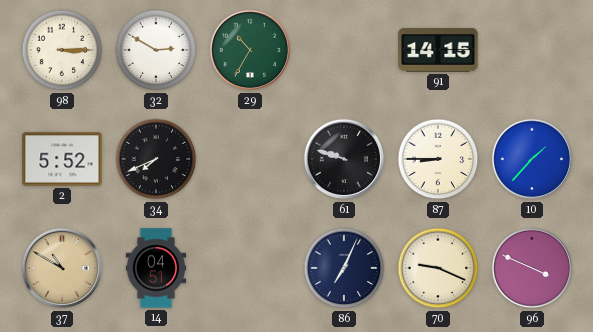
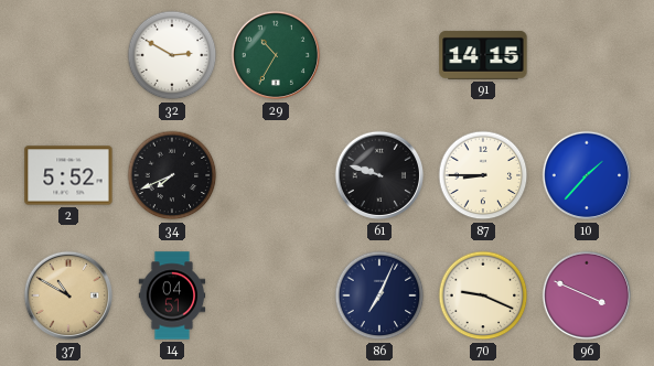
98: 3:15 -> none (62, 50)
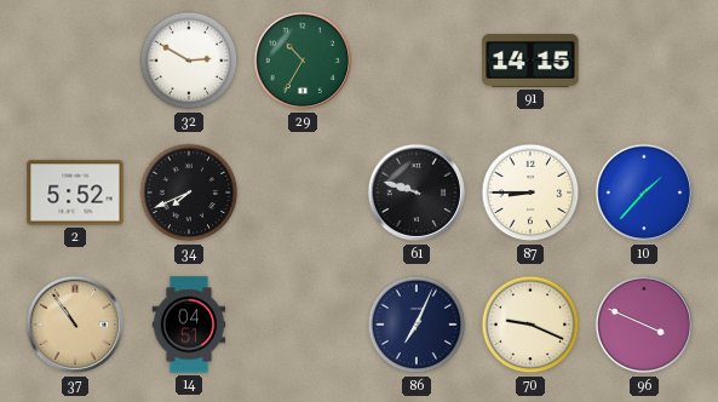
37: 10:50 -> 10:54 (75, 325)
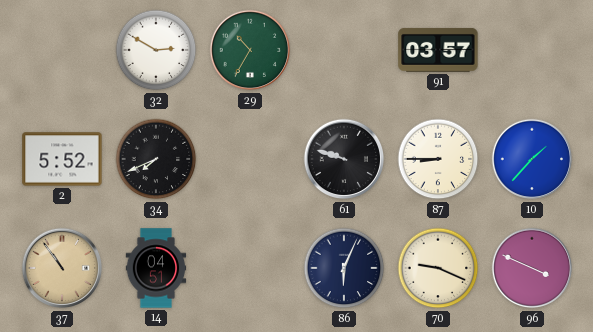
91: 14:15 -> 03:57 (438, 50)
86: 7:04 -> 6:04 (344, 268)
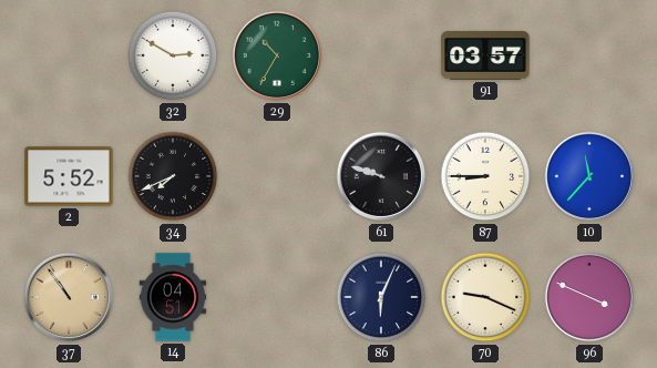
10: 1:37 -> 11:37 (589, 176)
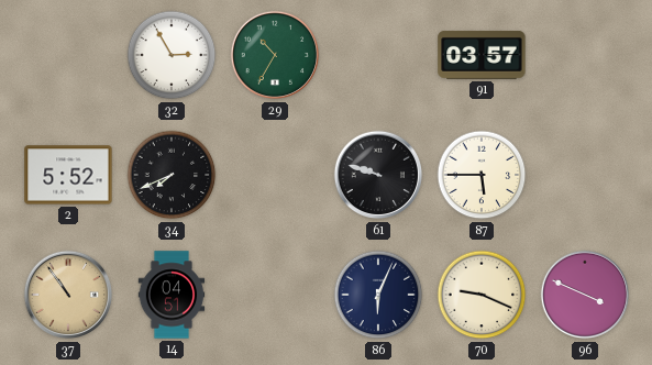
32: 2:50 -> 2:55 (172, 55)
87: 8:45 -> 5:45 (482, 175)
10: 11:37 -> none (589, 176)
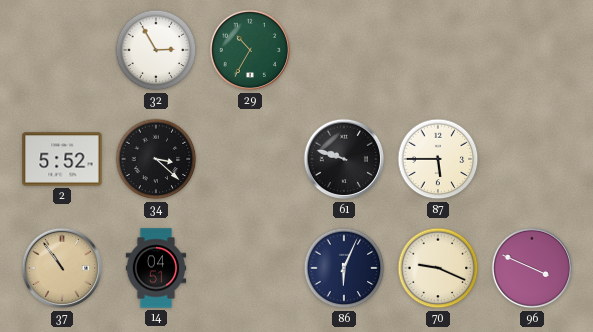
91: 03:57 -> none (482, 55)
34: 7:41 -> 3:22 (156, 159)
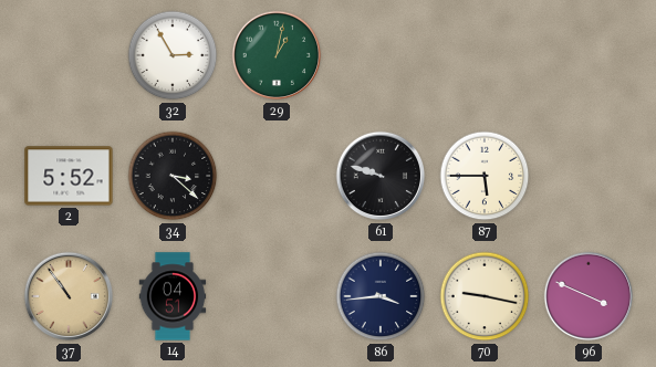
29: 10:35 -> 1:02 (277, 55)
86: 6:04 -> 3:44 (381, 296)
70: 9:19 -> 9:17 (485, 296)
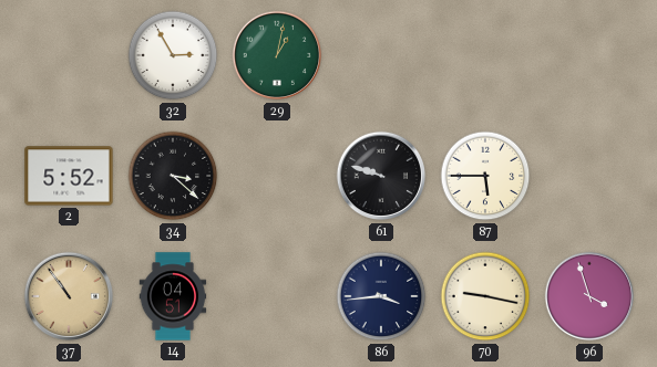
96: 3:49 -> 3:57 (589, 296)
